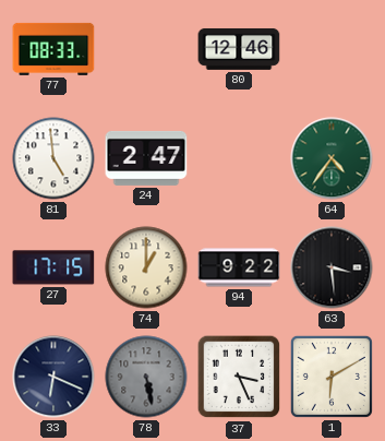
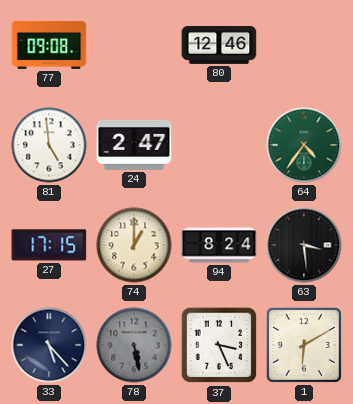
77: 08:33 -> 09:08 (49, 45)
94: 9:22 -> 8:24 (219, 245)
33: 6:19 -> 5:23 (49, 345)
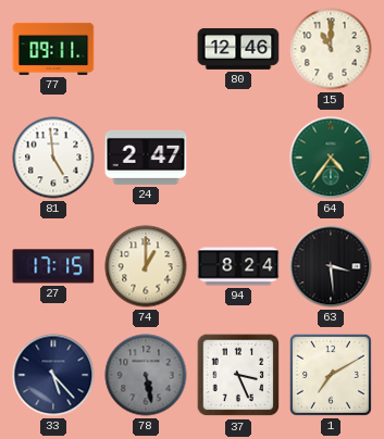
77: 09:08 -> 09:11 (53, 49)
15: none -> 11:00 (331, 49)
1: 6:10 -> 7:10 (331, 375)
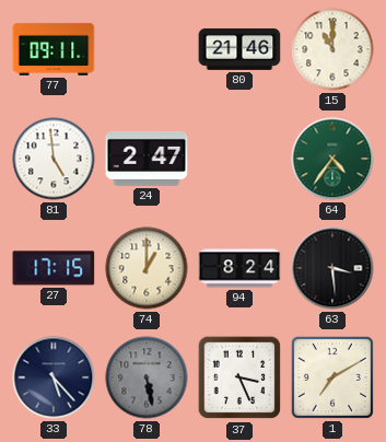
80: 12:46 -> 21:46 (239, 49)
